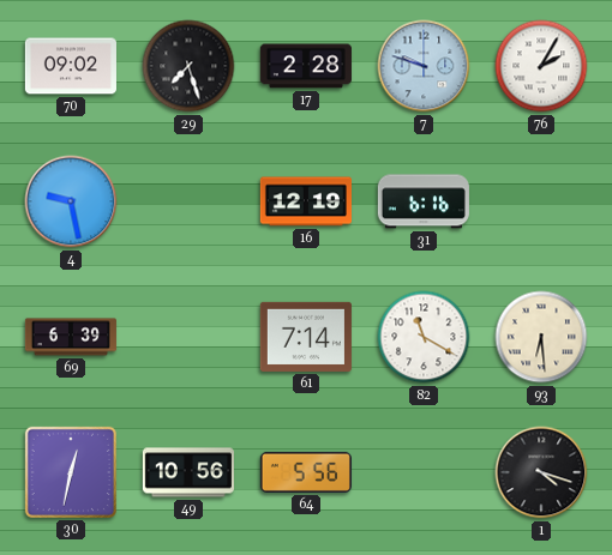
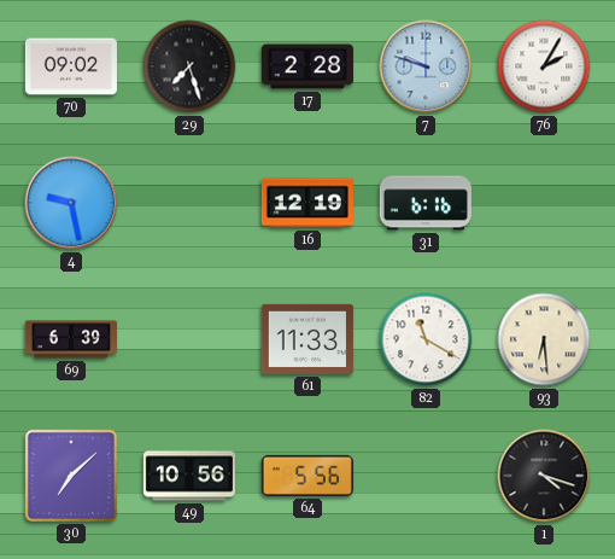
61: 7:14 -> 11:33 (307, 339)
30: 12:32 -> 7:08 (71, 476)
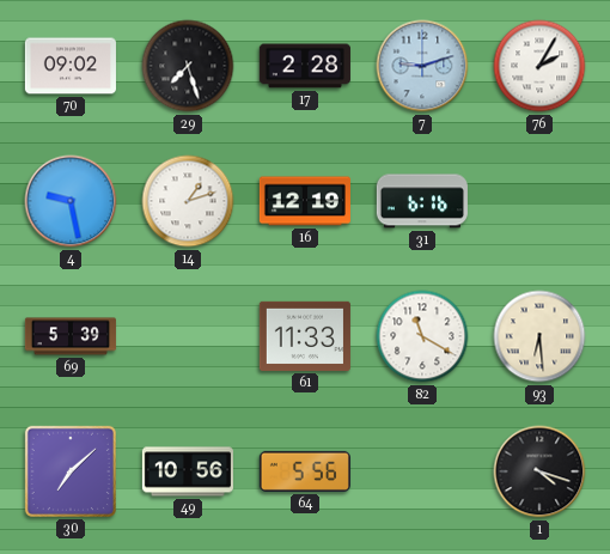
7: 9:48 -> 9:12 (422, 66)
14: none -> 1:12 (188, 201)
69: 6:39 -> 5:39 (69, 336)
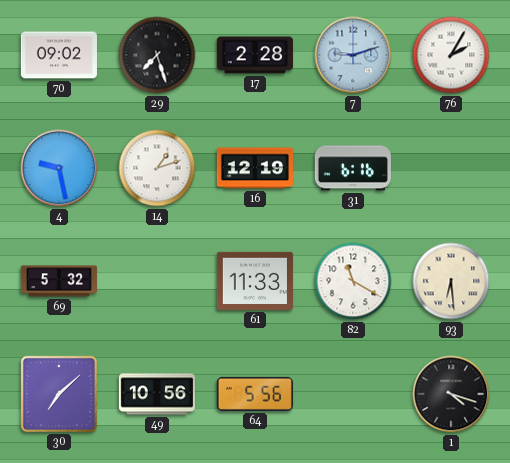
69: 5:39 -> 5:32 (58, 281)
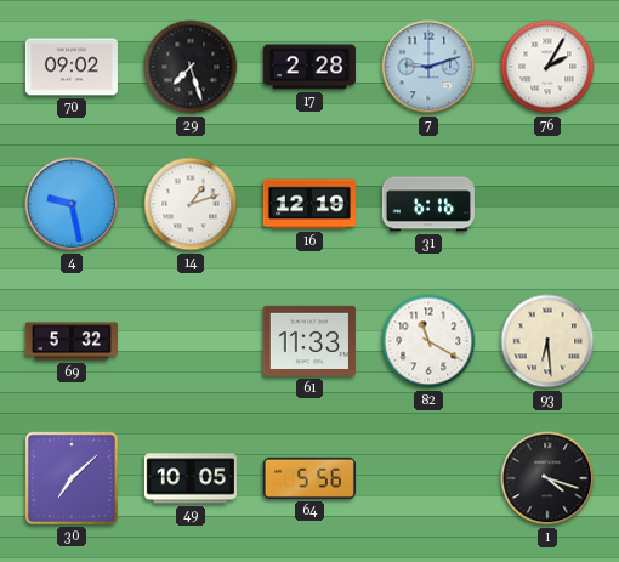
49: 10:56 -> 10:05 (191, 478)
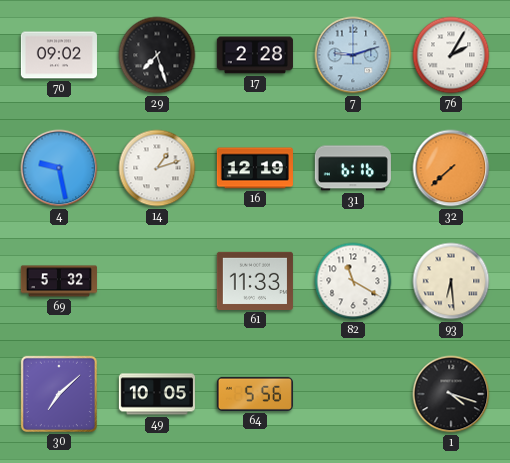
32: none -> 7:38 (451, 168)
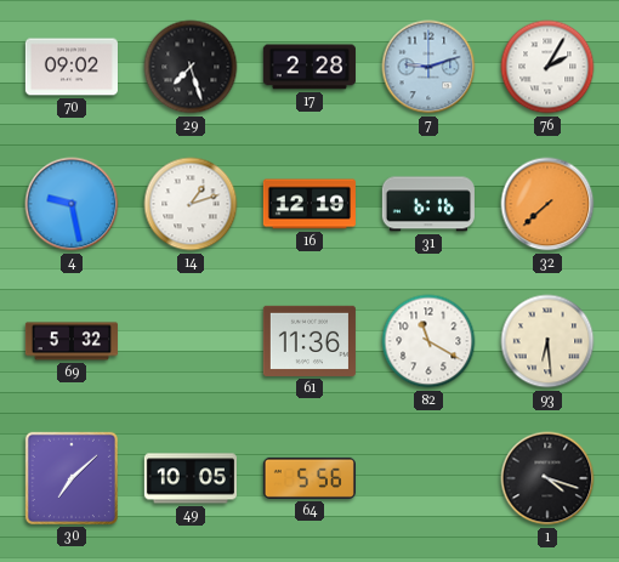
61: 11:33 -> 11:36 (309, 341)
